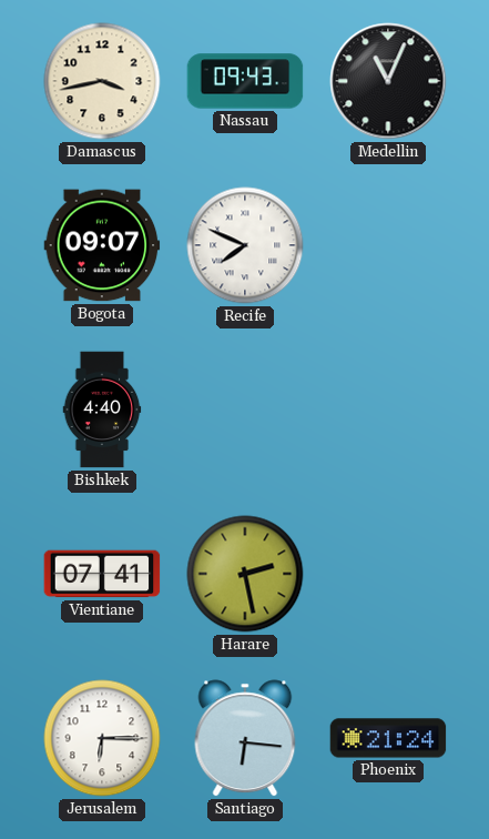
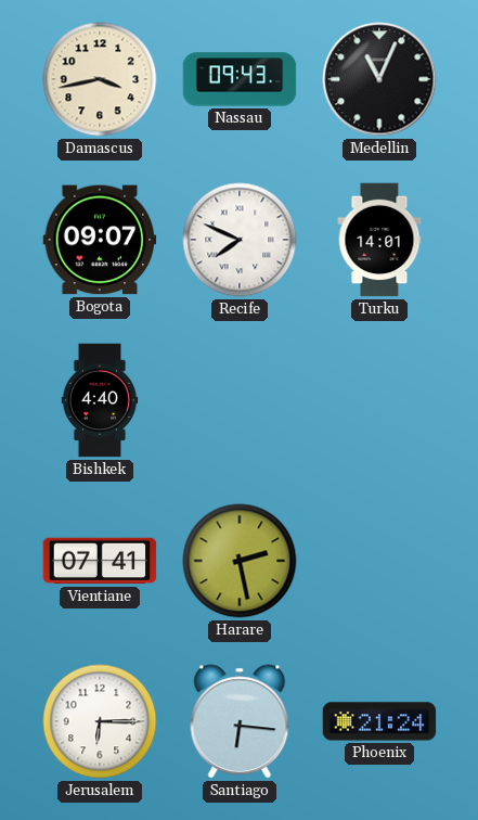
Turku: none -> 14:01 (379, 240)
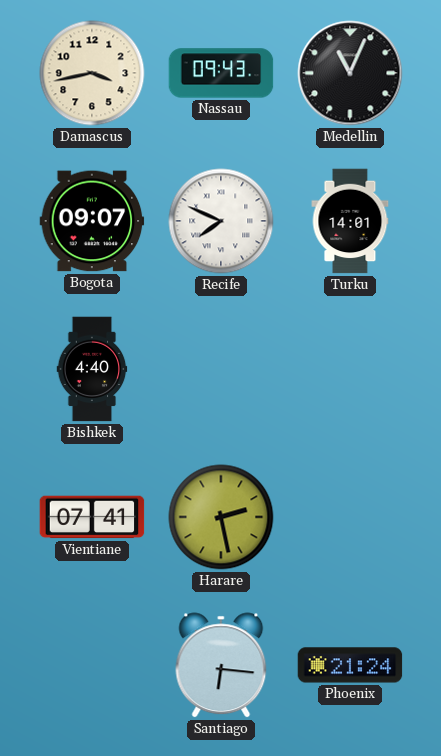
Jerusalem: 6:15 -> none (100, 721)
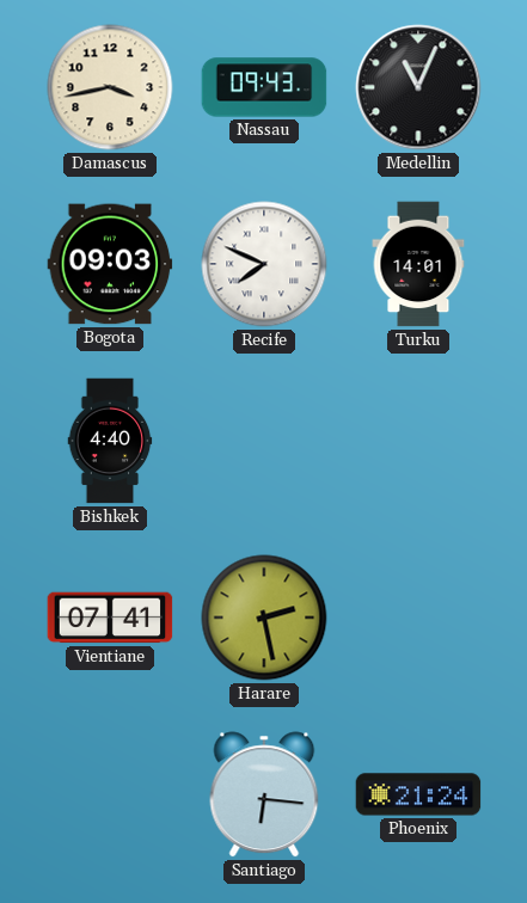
Bogota: 09:07 -> 09:03 (110, 264)
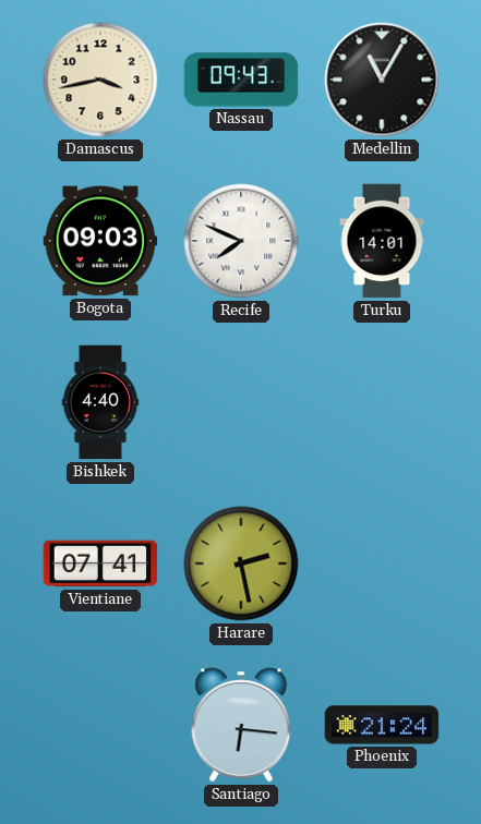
Medellin: 11:04 -> 11:05 (382, 80)
